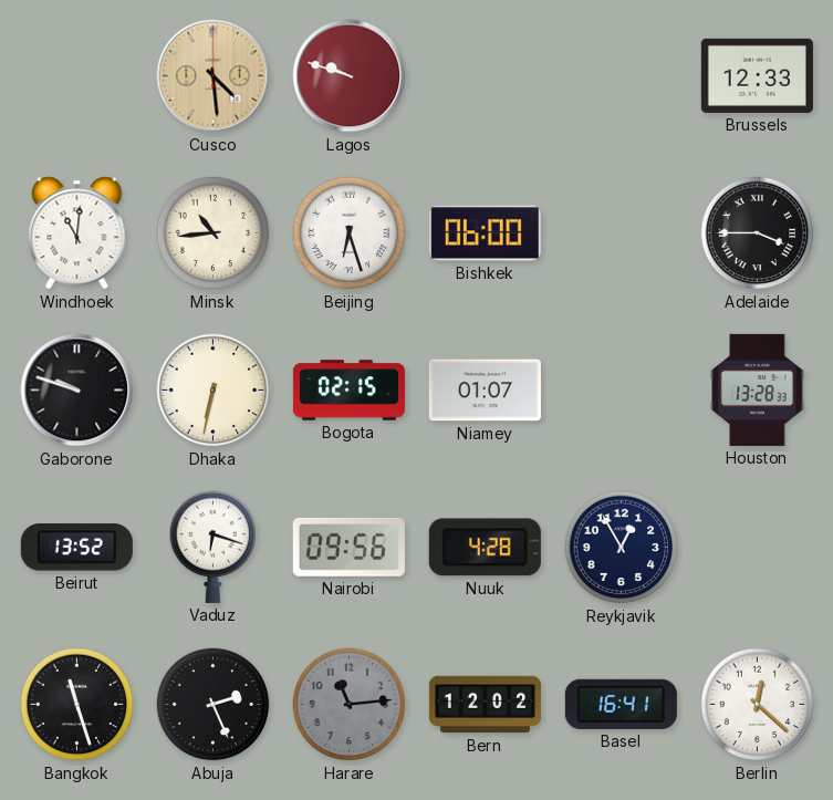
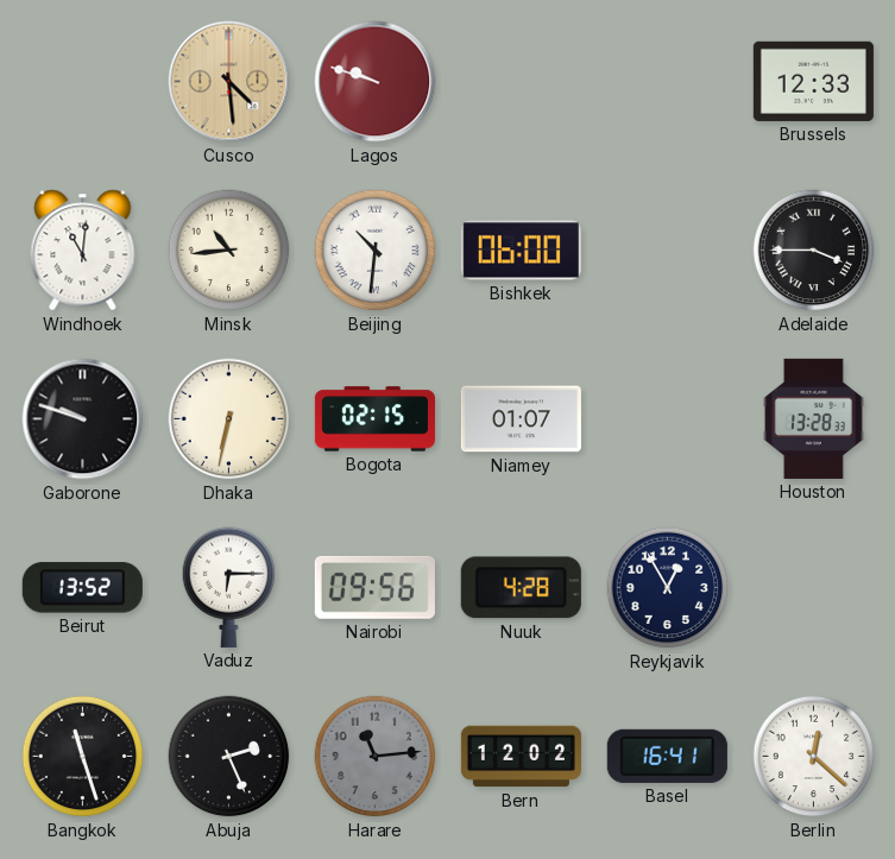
Beijing: 6:27 -> 10:31 (376, 251)
Vaduz: 6:18 -> 6:15 (229, 587)
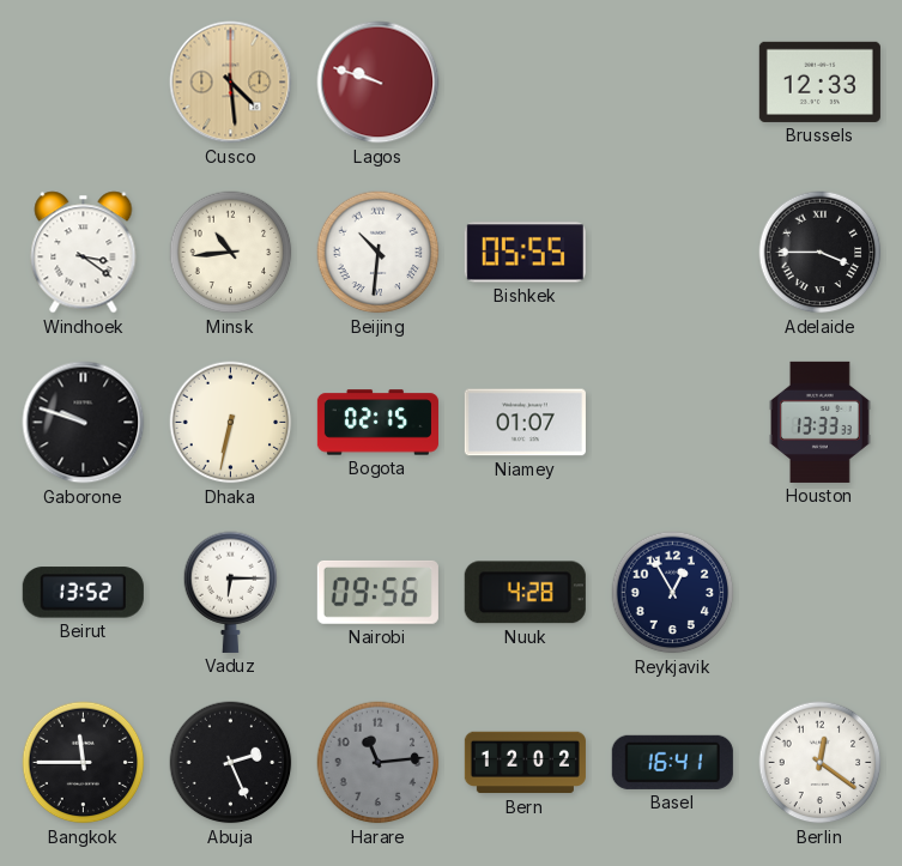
Windhoek: 11:01 -> 3:21 (84, 253)
Bishkek: 06:00 -> 05:55 (525, 253)
Houston: 13:28 -> 13:33 (821, 422)
Bangkok: 11:27 -> 11:45 (84, 763)
Berlin: 12:22 -> 12:21 (821, 763)
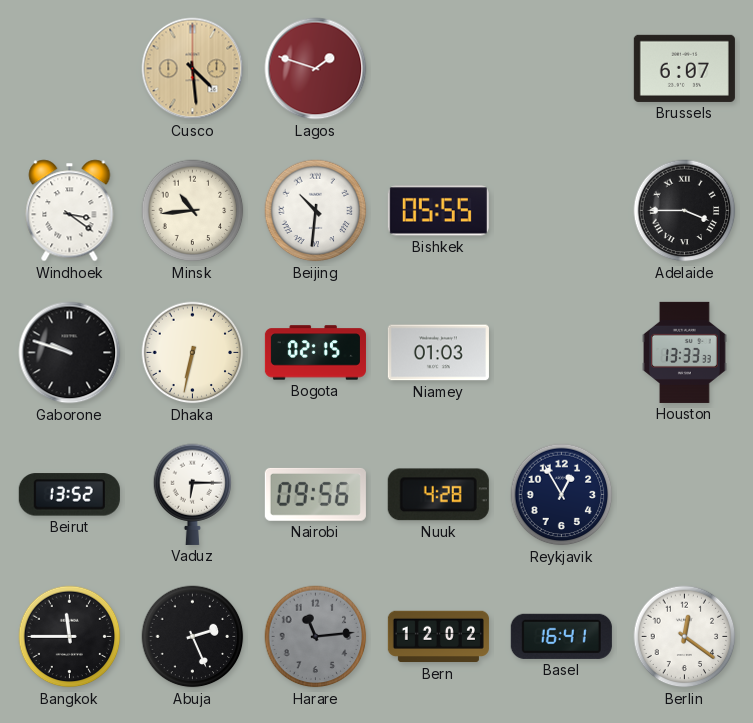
Lagos: 9:48 -> 1:48 (316, 69)
Brussels: 12:33 -> 6:07 (684, 68)
Niamey: 01:07 -> 01:03 (438, 353)
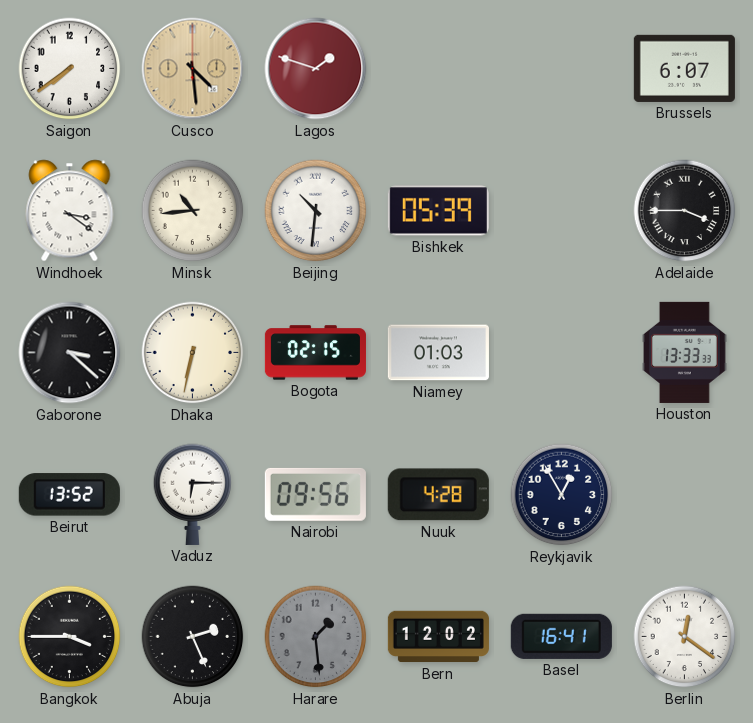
Saigon: none -> 7:39 (70, 69)
Bishkek: 05:55 -> 05:39 (438, 211)
Gaborone: 9:48 -> 3:22 (70, 353)
Bangkok: 11:45 -> 3:45 (70, 637)
Harare: 11:14 -> 1:29 (316, 637)
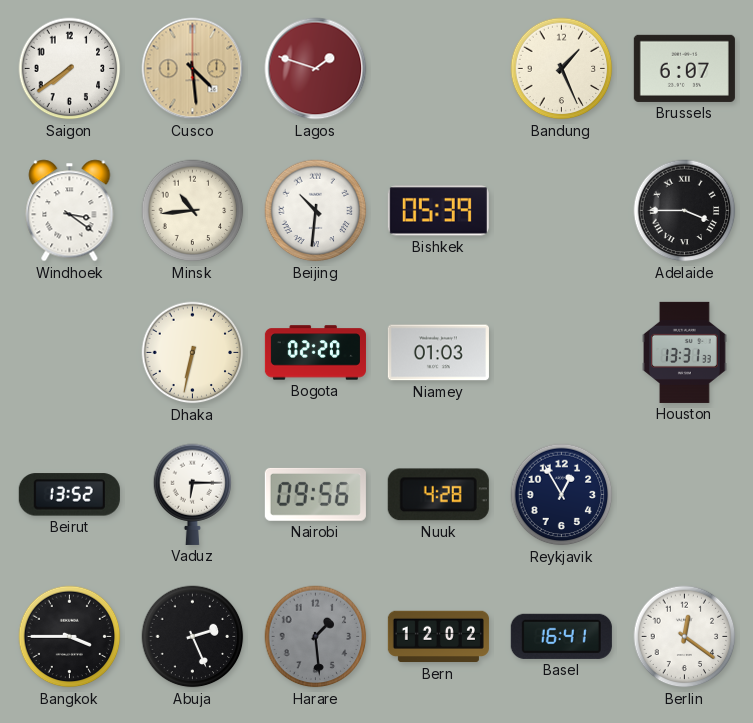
Bandung: none -> 1:26 (562, 69)
Gaborone: 3:22 -> none (70, 353)
Bogota: 02:15 -> 02:20 (315, 353)
Houston: 13:33 -> 13:31 (685, 352)
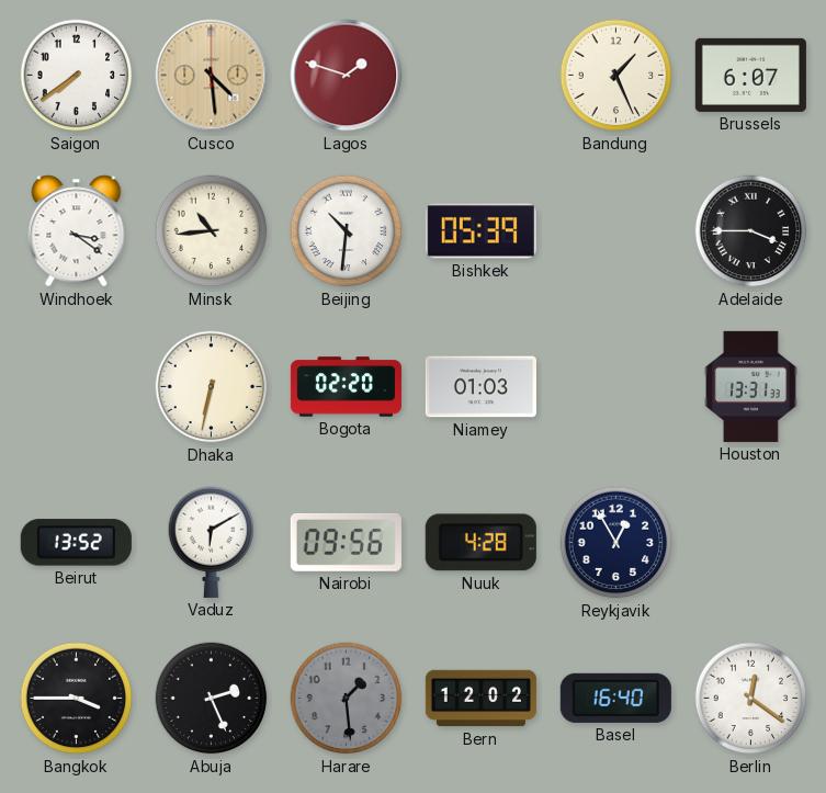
Vaduz: 6:15 -> 6:10 (212, 542)
Basel: 16:41 -> 16:40 (615, 698)
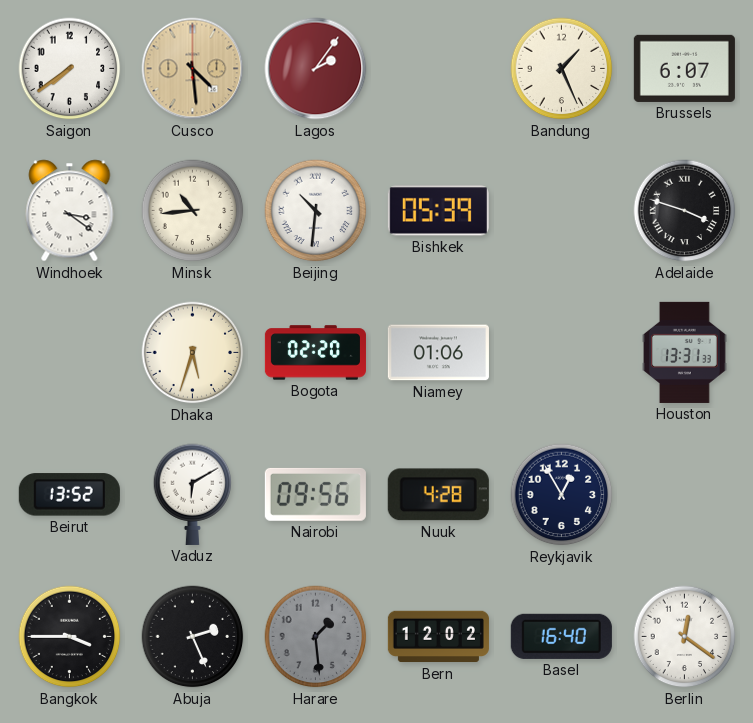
Lagos: 1:48 -> 2:06 (316, 69)
Adelaide: 3:45 -> 3:48 (685, 211)
Dhaka: 6:32 -> 5:33 (193, 353)
Niamey: 01:03 -> 01:06 (438, 353)
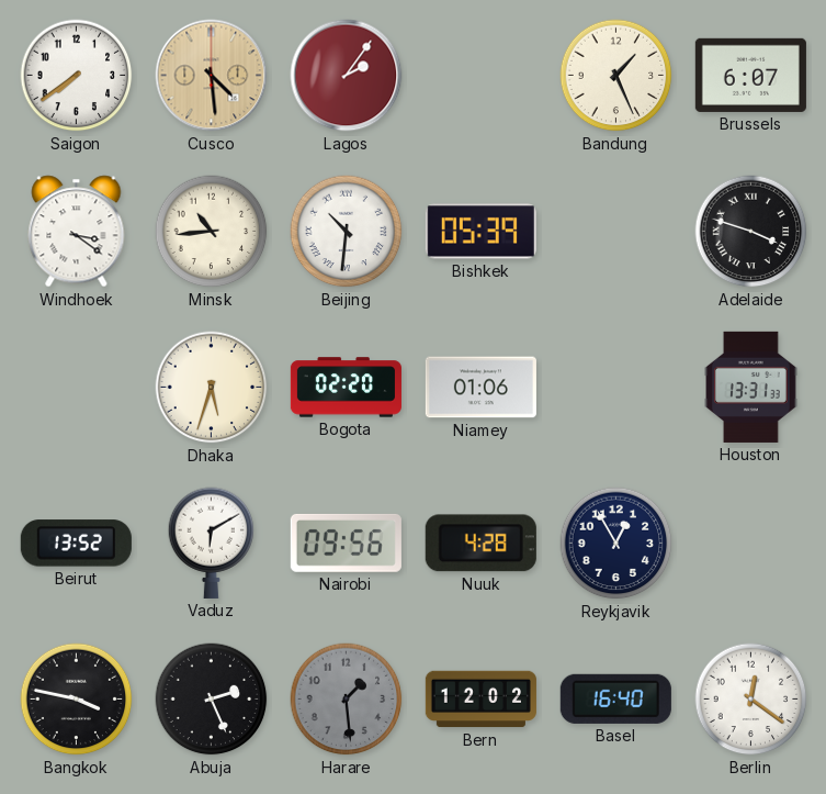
Bangkok: 3:45 -> 3:47 (77, 700)
